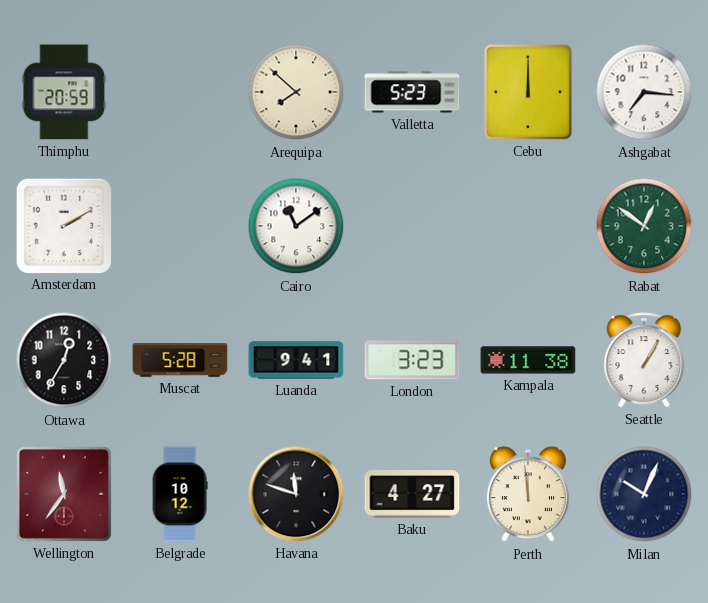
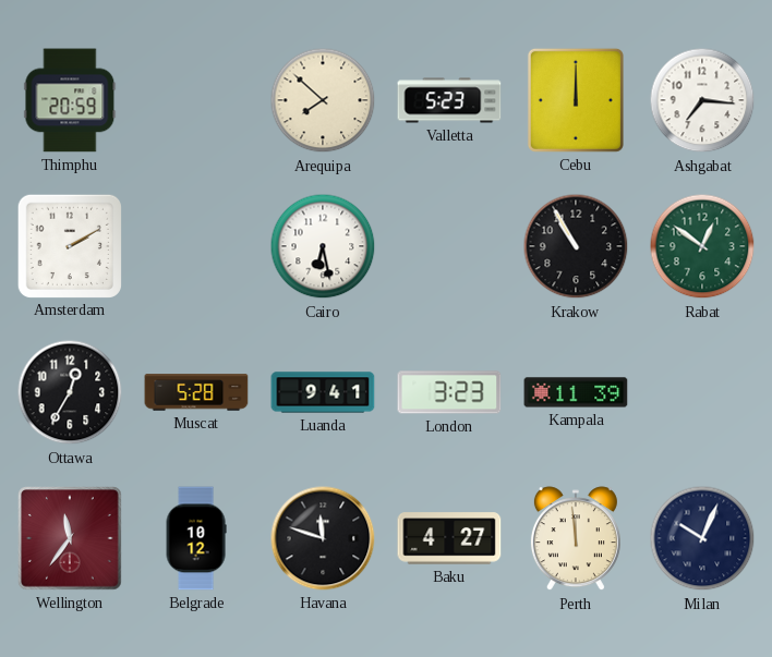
Cairo: 11:09 -> 6:28 (323, 246)
Krakow: none -> 10:55 (576, 246)
Kampala: 11:38 -> 11:39 (576, 392)
Seattle: 1:05 -> none (644, 360)
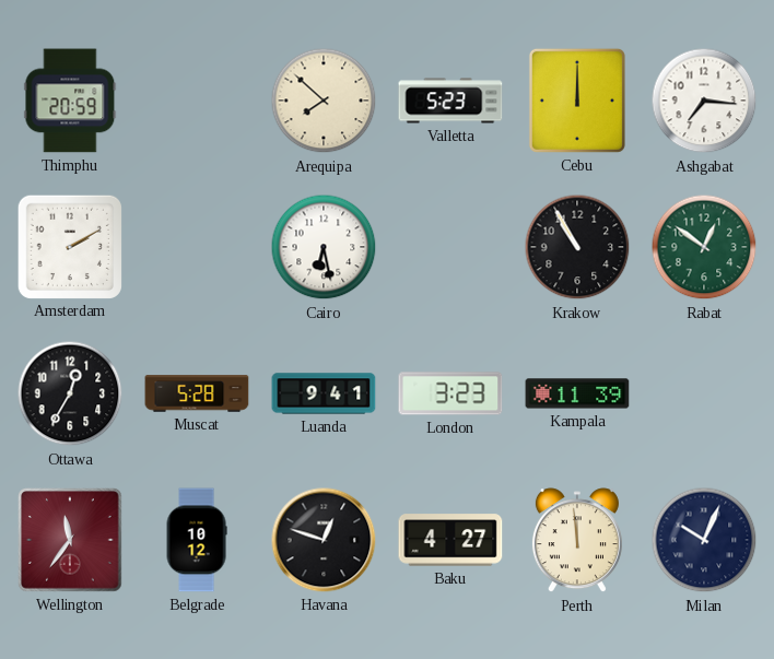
Havana: 11:48 -> 12:48 (324, 540)
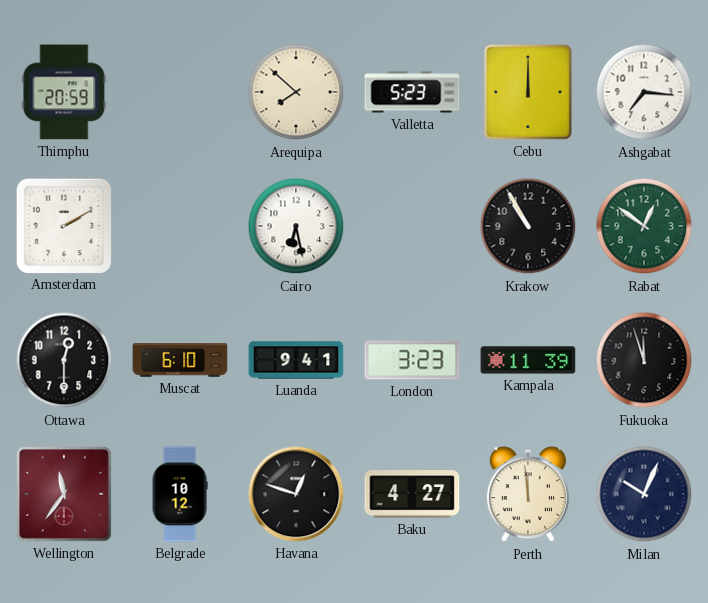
Ottawa: 12:35 -> 12:30 (64, 360)
Muscat: 5:28 -> 6:10 (180, 360)
Fukuoka: none -> 11:57 (644, 360)
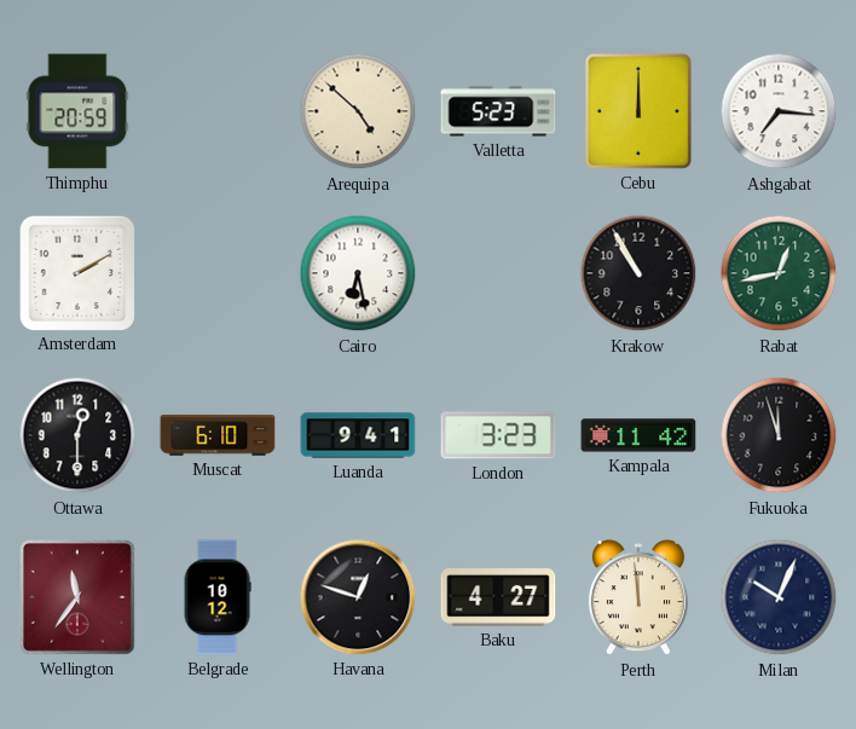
Arequipa: 7:52 -> 4:52 (358, 111)
Rabat: 12:51 -> 12:43 (779, 273)
Kampala: 11:39 -> 11:42 (638, 435)
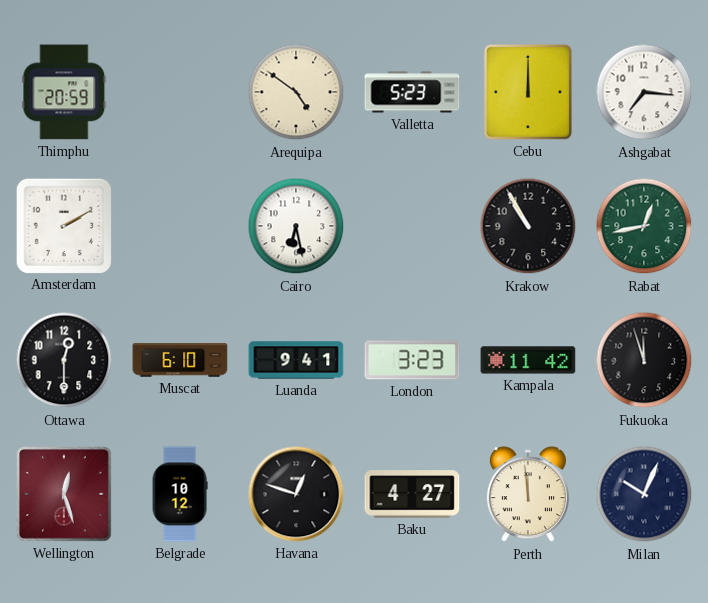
Arequipa: 4:52 -> 4:51 (296, 92)
Wellington: 11:36 -> 12:27 (64, 494)
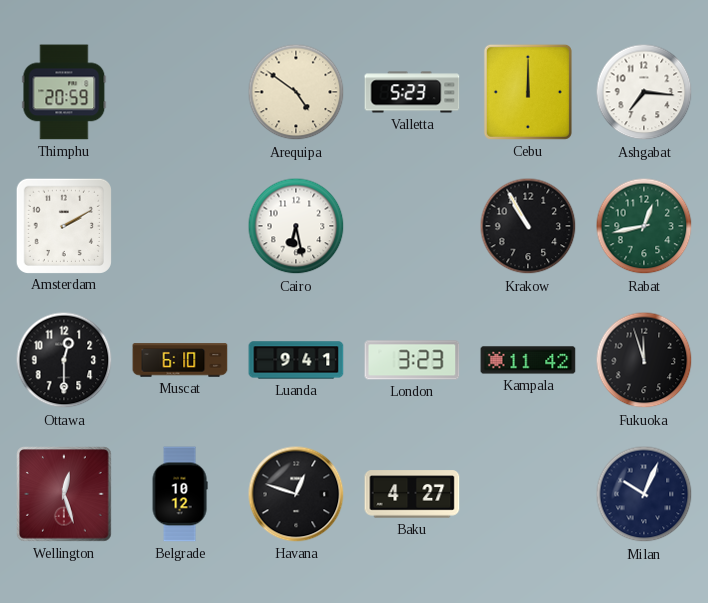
Perth: 11:59 -> none (528, 495)
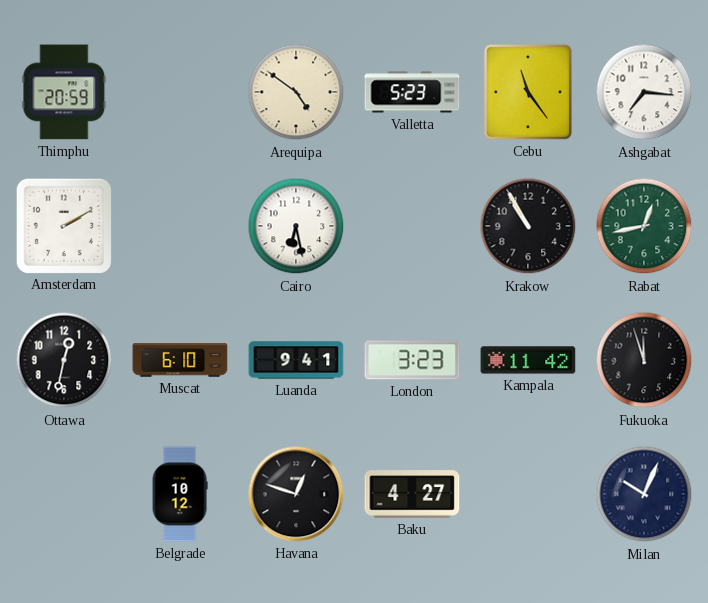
Cebu: 12:00 -> 11:24 (528, 92)
Ottawa: 12:30 -> 12:32 (64, 360)
Wellington: 12:27 -> none (64, 494)
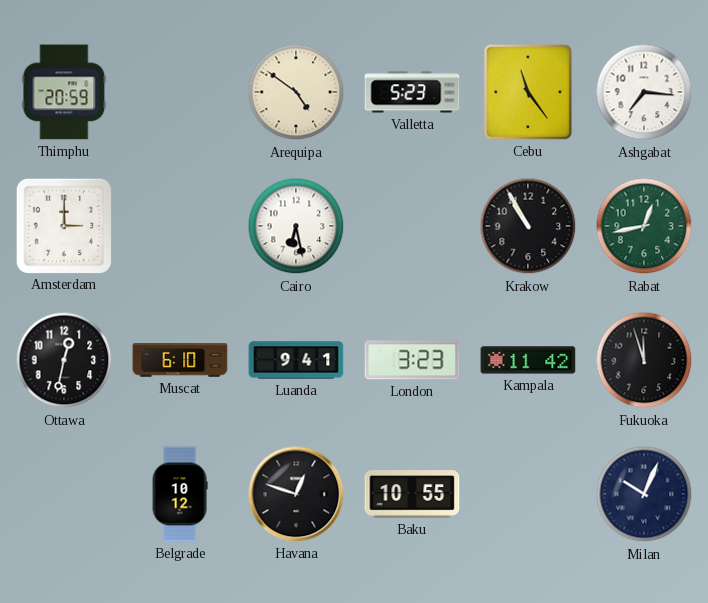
Amsterdam: 2:10 -> 3:00 (63, 225)
Baku: 4:27 -> 10:55 (412, 494)
